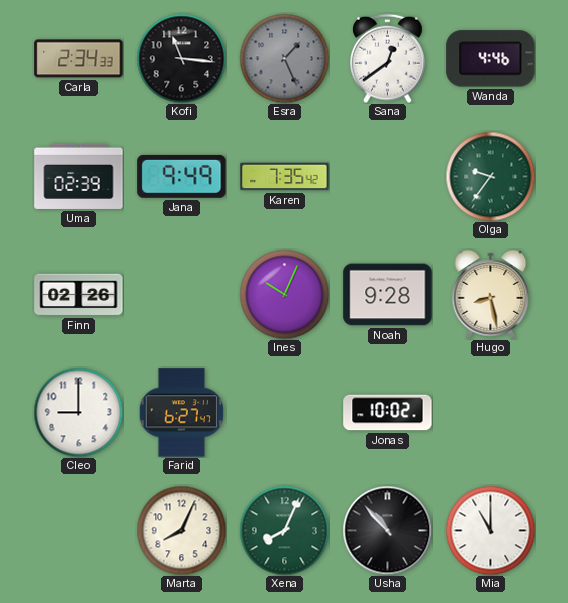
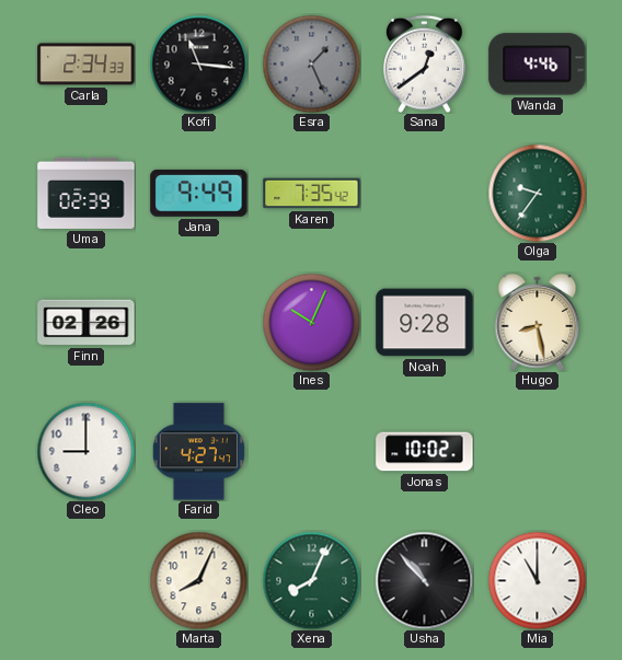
Farid: 6:27 -> 4:27 (198, 452)
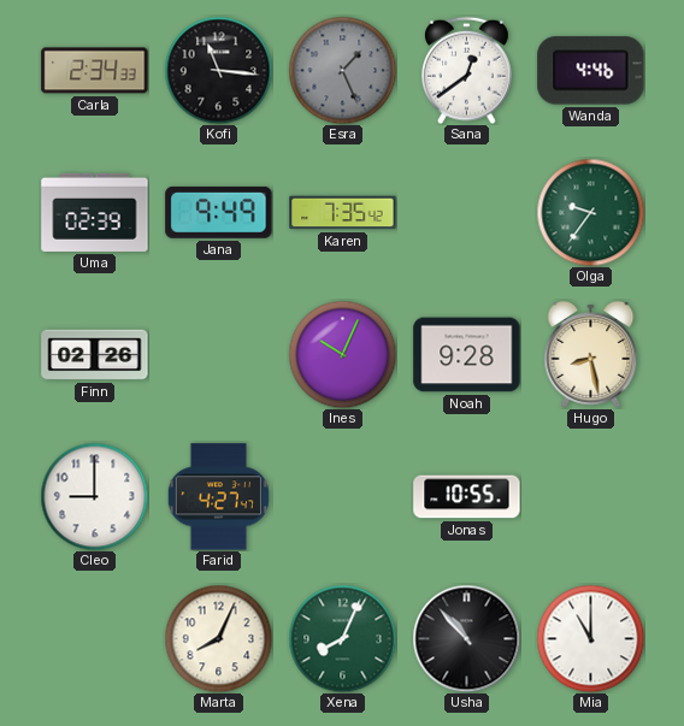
Jonas: 10:02 -> 10:55 (467, 497)
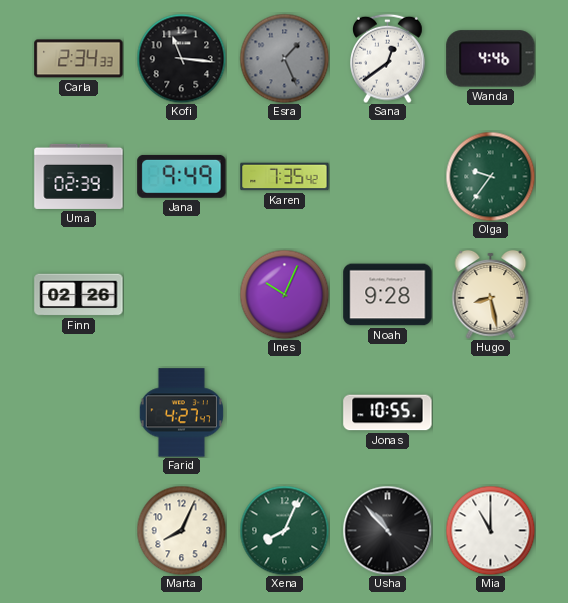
Cleo: 9:00 -> none (94, 496)
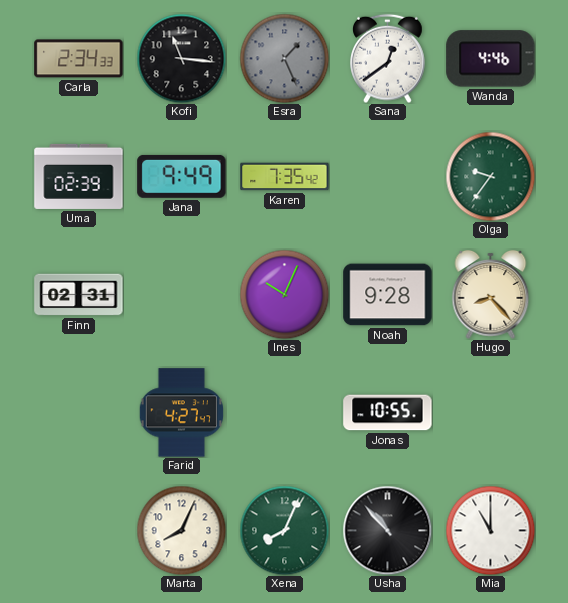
Finn: 02:26 -> 02:31 (79, 295)
Hugo: 8:28 -> 8:23 (491, 294)
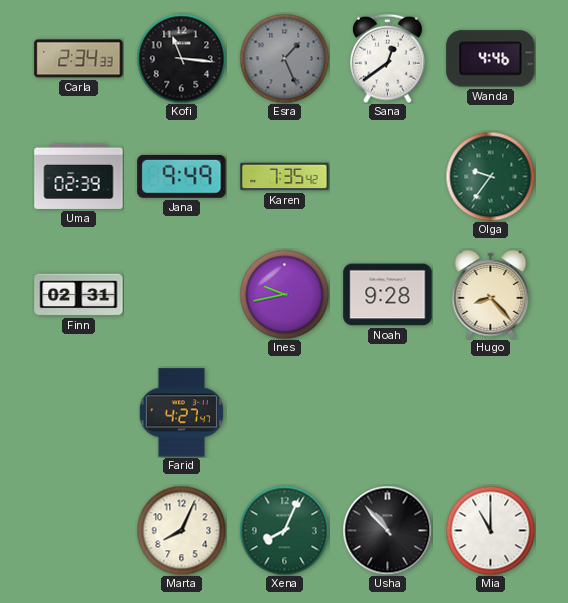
Ines: 10:04 -> 9:43 (284, 294)
Jonas: 10:55 -> none (388, 413)
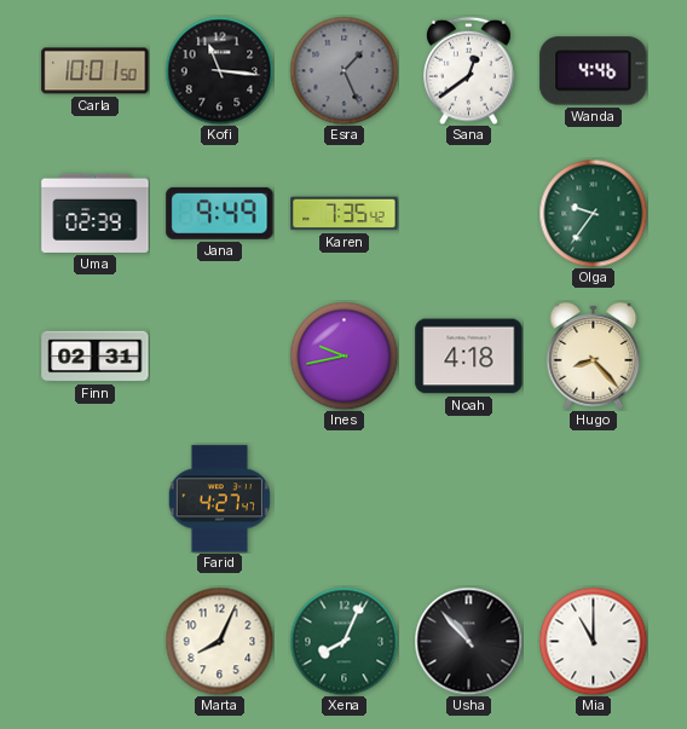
Carla: 2:34 -> 10:01 (96, 71)
Noah: 9:28 -> 4:18 (469, 357)
